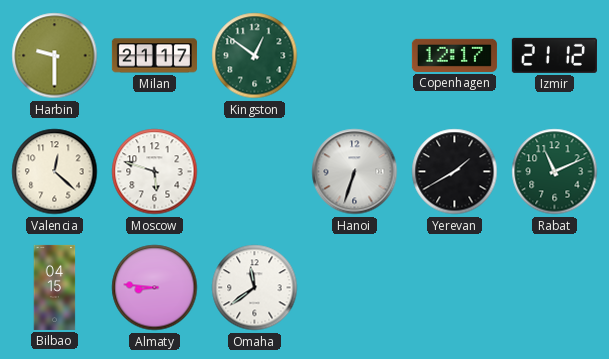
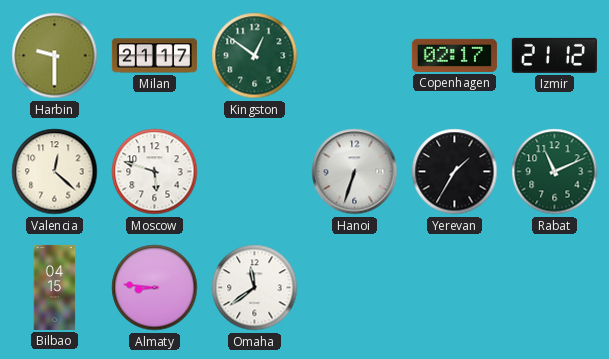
Copenhagen: 12:17 -> 02:17 (454, 55)
Yerevan: 1:40 -> 1:35 (455, 172)
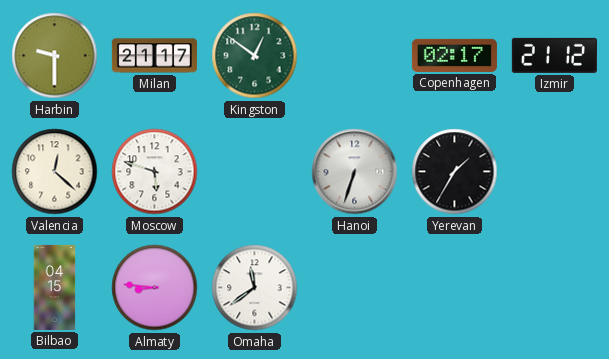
Rabat: 11:11 -> none (555, 172)
